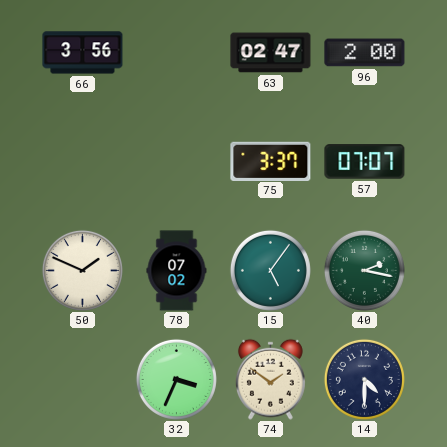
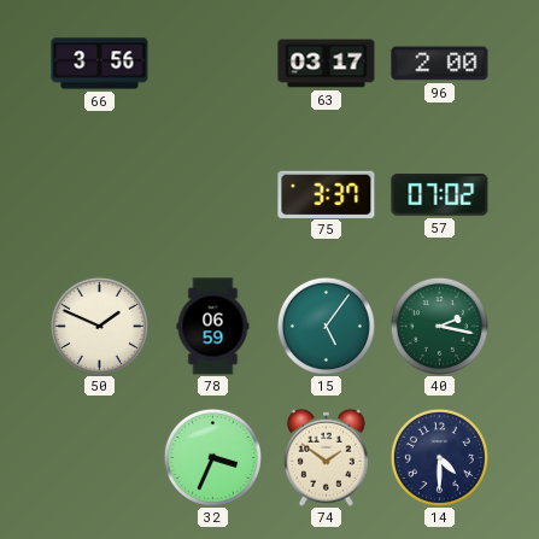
63: 02:47 -> 03:17 (327, 64)
57: 07:07 -> 07:02 (440, 195)
78: 07:02 -> 06:59 (213, 327)
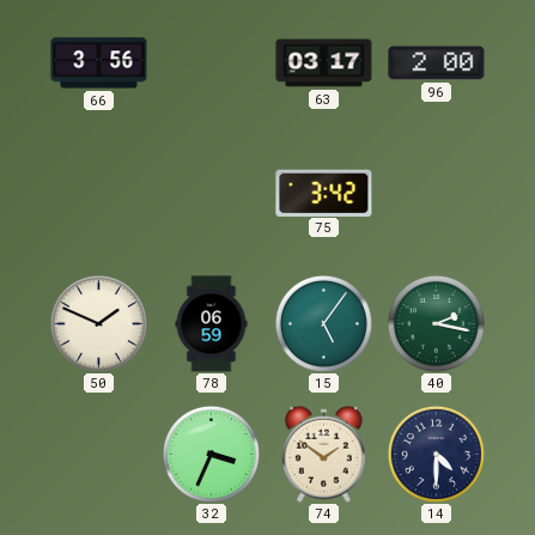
75: 3:37 -> 3:42 (324, 193)
57: 07:02 -> none (440, 195)
